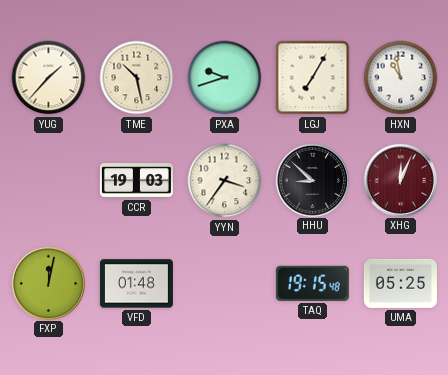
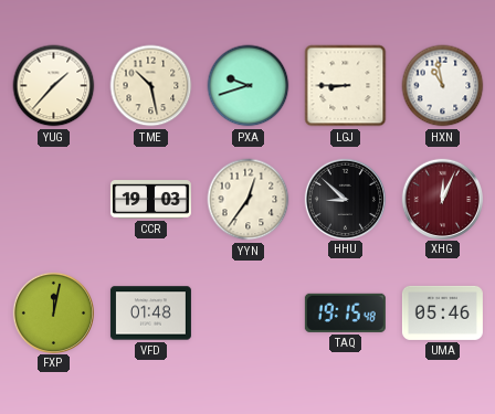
LGJ: 7:05 -> 8:45 (346, 86)
YYN: 3:36 -> 12:36 (249, 200)
UMA: 05:25 -> 05:46 (442, 312)
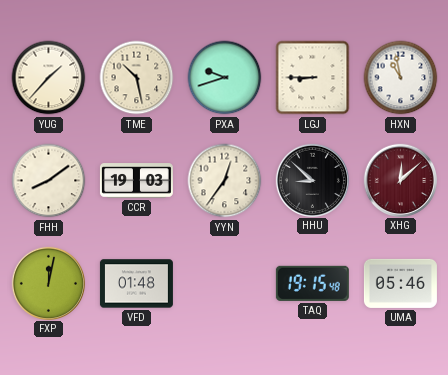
FHH: none -> 8:09 (49, 181)
XHG: 12:04 -> 12:08 (400, 180)
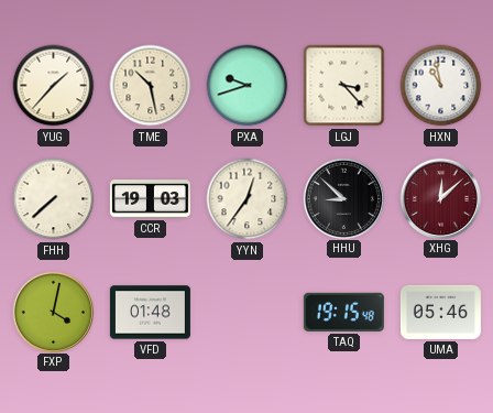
LGJ: 8:45 -> 3:23 (344, 86)
FHH: 8:09 -> 7:38 (54, 199)
FXP: 12:02 -> 4:02 (53, 312)
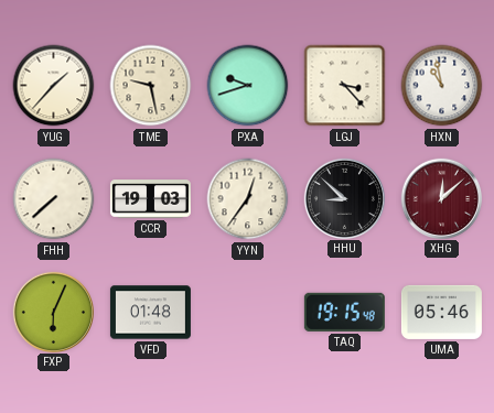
TME: 10:28 -> 9:28 (151, 86)
FXP: 4:02 -> 6:04 (53, 312)
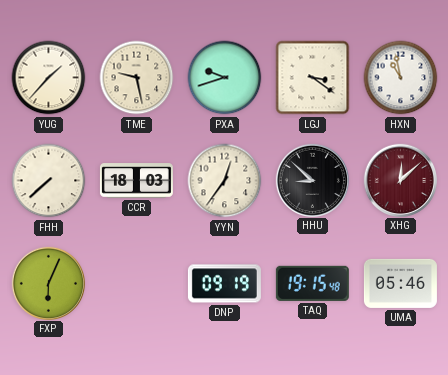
LGJ: 3:23 -> 3:21 (313, 78)
CCR: 19:03 -> 18:03 (136, 181)
VFD: 01:48 -> none (150, 313)
DNP: none -> 09:19 (224, 284)
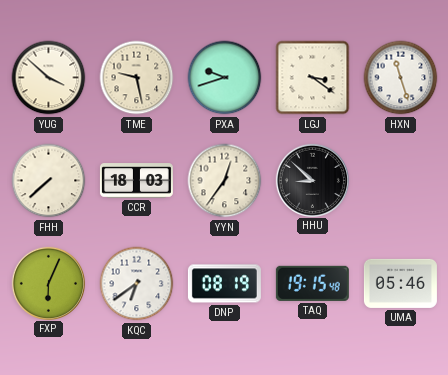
YUG: 1:37 -> 3:52 (49, 78)
HXN: 10:58 -> 11:27 (401, 78)
XHG: 12:08 -> none (400, 180)
KQC: none -> 6:39 (137, 284)
DNP: 09:19 -> 08:19 (224, 284)
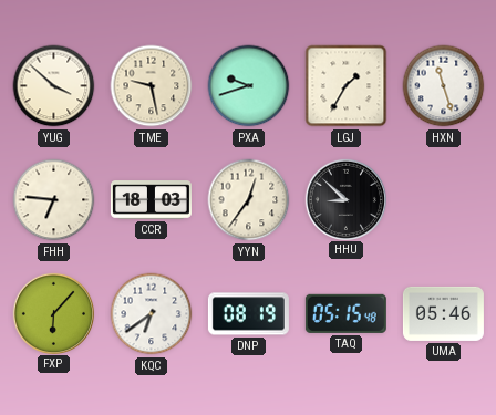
LGJ: 3:21 -> 1:35 (347, 86)
FHH: 7:38 -> 6:46 (54, 200)
FXP: 6:04 -> 6:07 (53, 313)
TAQ: 19:15 -> 05:15 (345, 313)
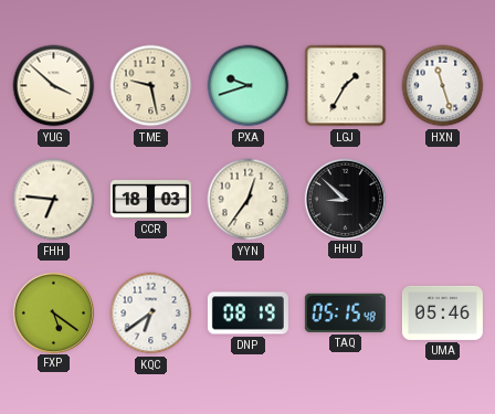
FXP: 6:07 -> 5:21 (53, 312)
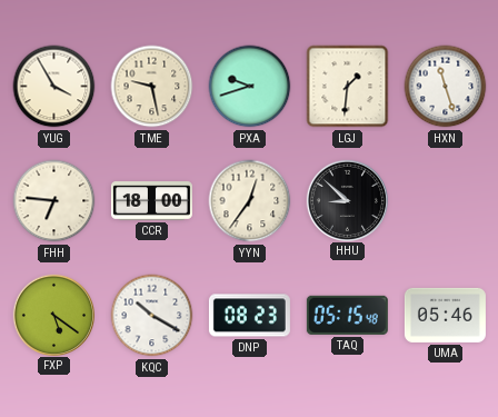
YUG: 3:52 -> 3:55 (54, 87)
LGJ: 1:35 -> 1:31 (348, 87)
CCR: 18:03 -> 18:00 (151, 201)
KQC: 6:39 -> 10:20 (152, 316)
DNP: 08:19 -> 08:23 (249, 316)
